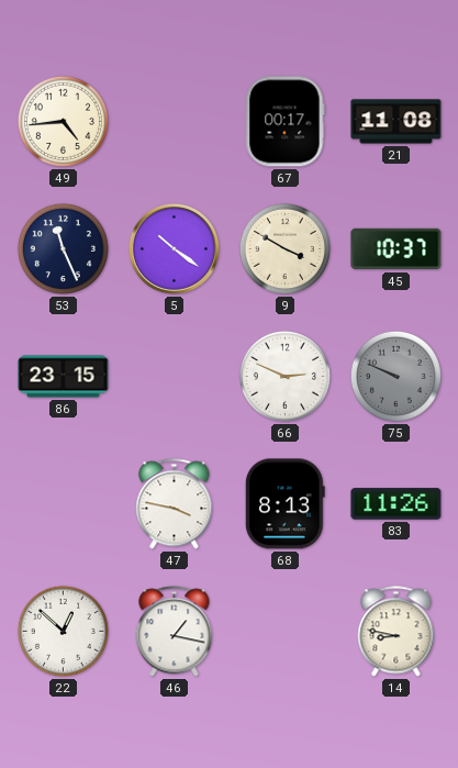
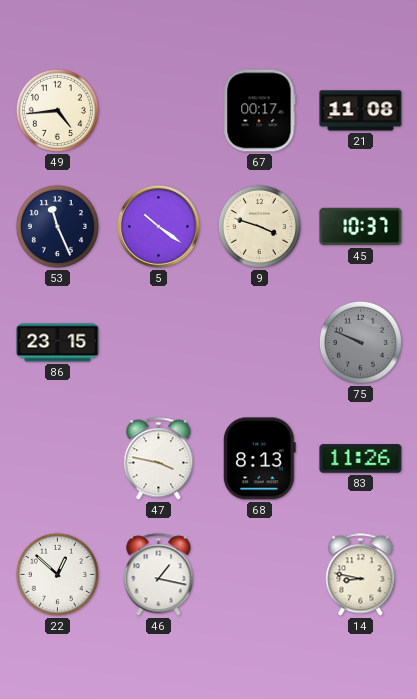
9: 3:50 -> 3:48 (259, 226)
66: 2:49 -> none (284, 376)
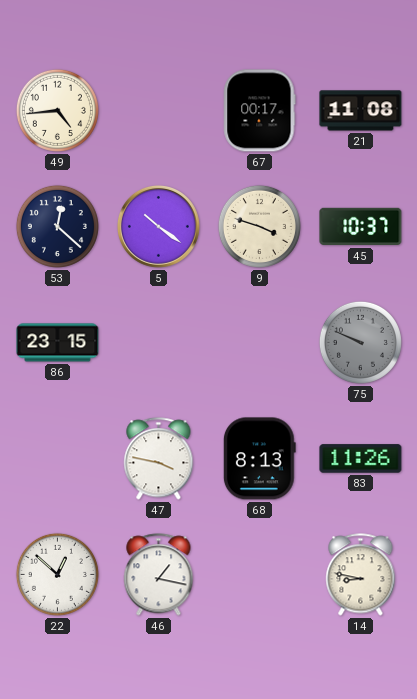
53: 11:26 -> 12:22 (57, 226)
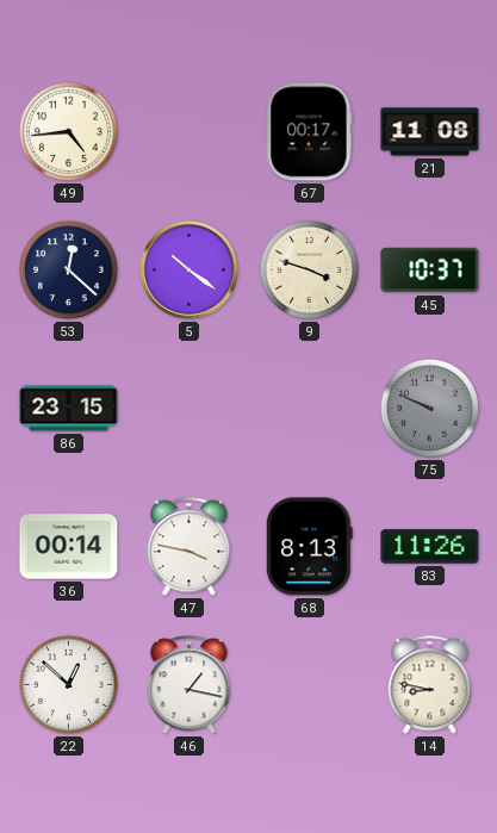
36: none -> 00:14 (69, 547)
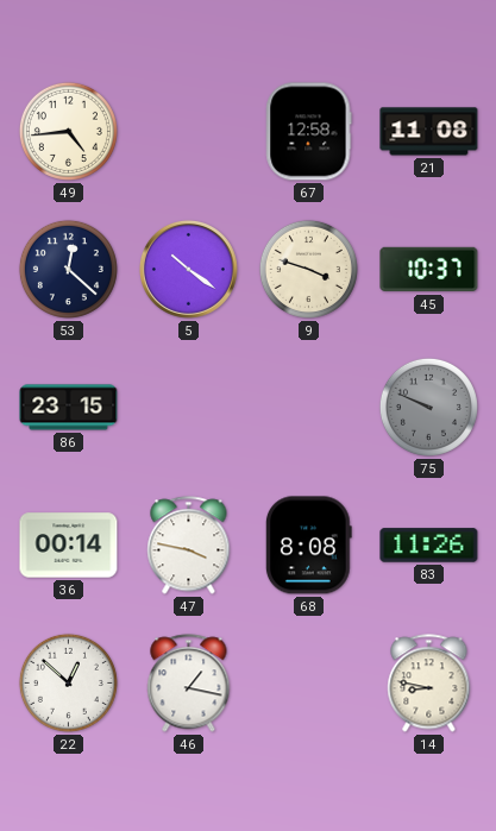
67: 00:17 -> 12:58 (308, 132)
68: 8:13 -> 8:08 (308, 546)
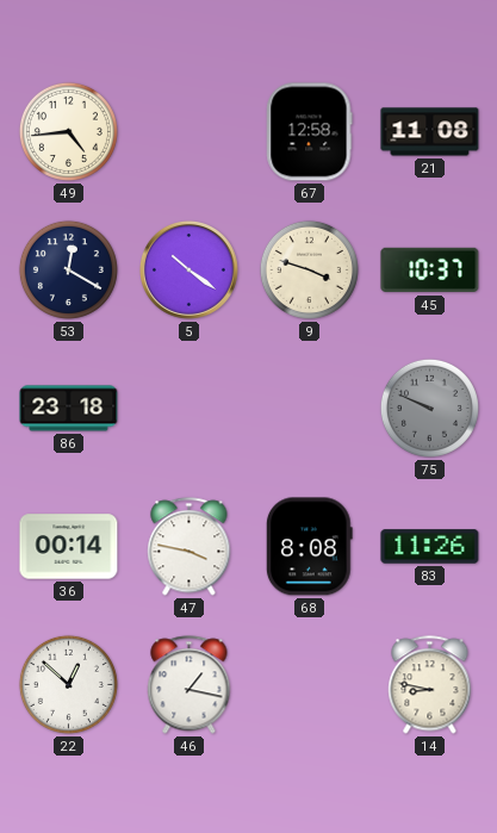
53: 12:22 -> 12:20 (68, 269)
86: 23:15 -> 23:18 (69, 409)
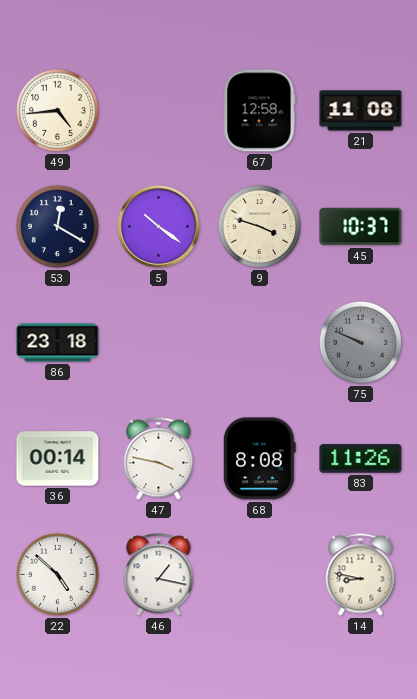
22: 12:52 -> 4:52 (57, 574)
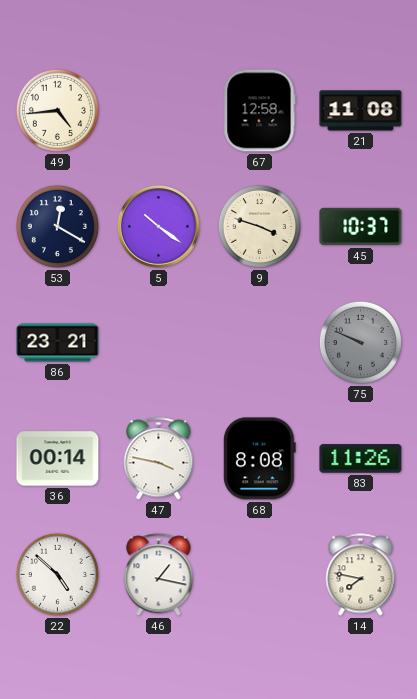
86: 23:18 -> 23:21 (58, 343)
14: 8:47 -> 7:47 (361, 575)
